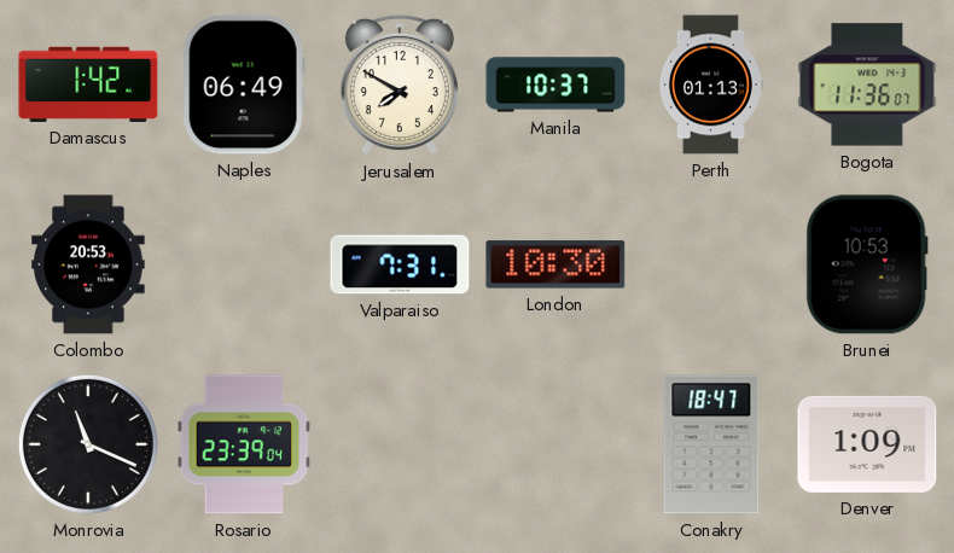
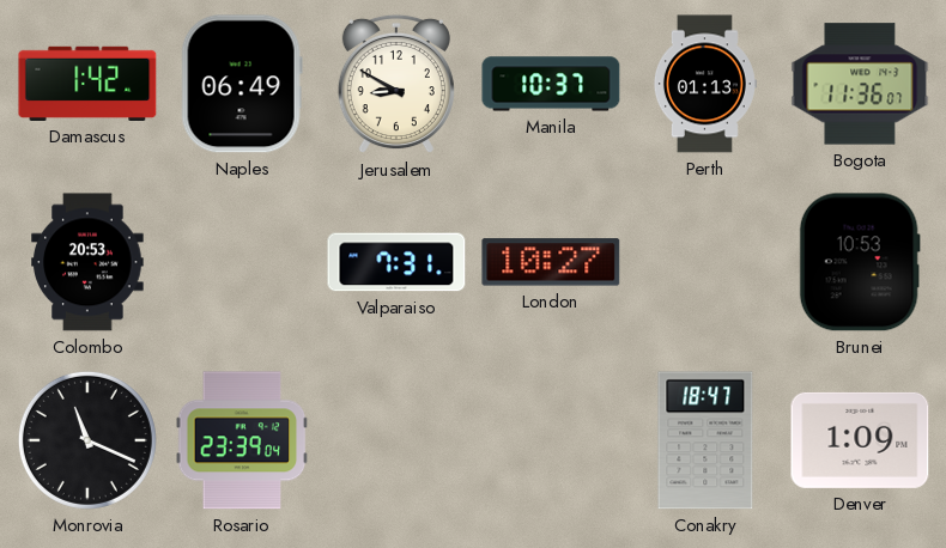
Jerusalem: 7:50 -> 8:50 (396, 84)
London: 10:30 -> 10:27 (551, 262)
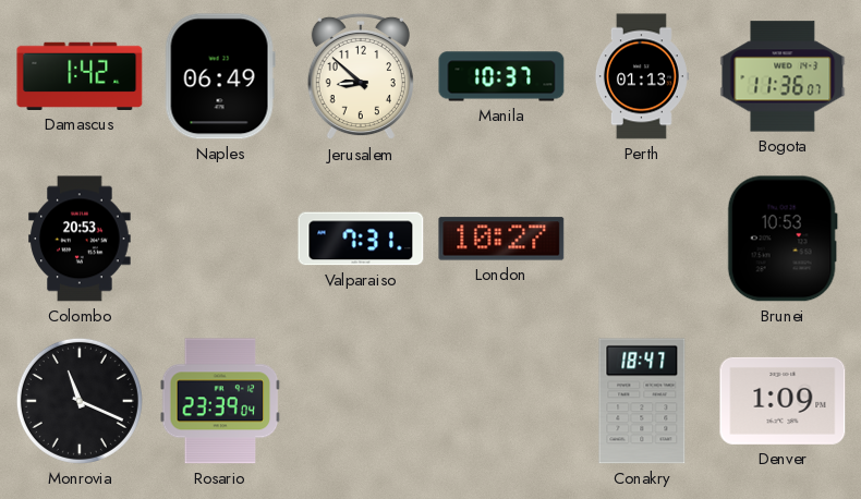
Jerusalem: 8:50 -> 8:52 (361, 76)
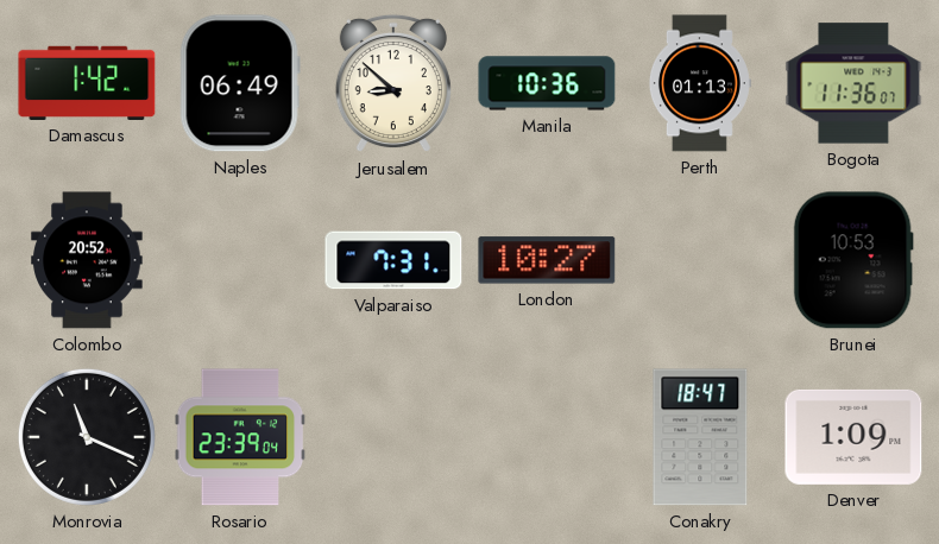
Manila: 10:37 -> 10:36 (547, 83)
Colombo: 20:53 -> 20:52 (87, 260)
